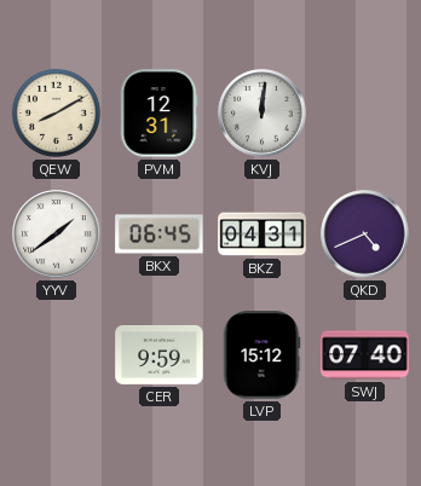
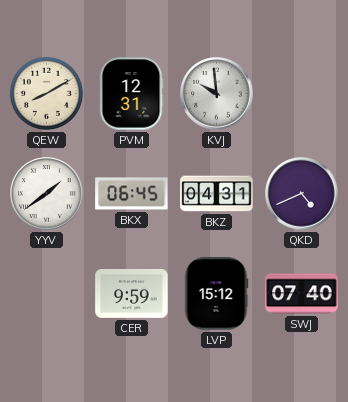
KVJ: 12:01 -> 9:59 (217, 94)
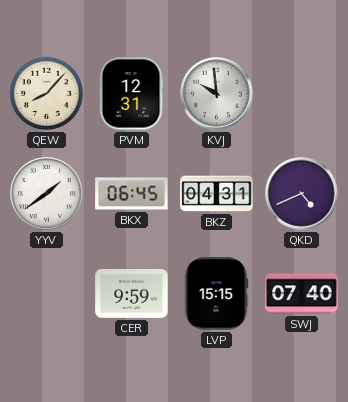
QEW: 8:10 -> 8:07 (46, 93)
LVP: 15:12 -> 15:15 (216, 294)
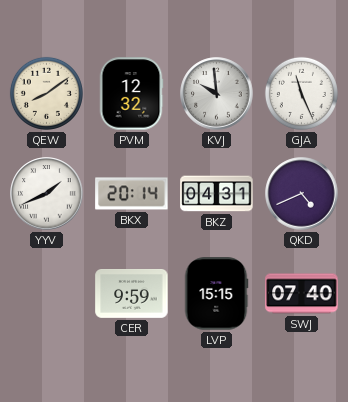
QEW: 8:07 -> 8:09 (46, 93)
PVM: 12:31 -> 12:32 (131, 94)
GJA: none -> 11:26 (301, 93)
YYV: 1:39 -> 1:41 (47, 194)
BKX: 06:45 -> 20:14 (132, 194)
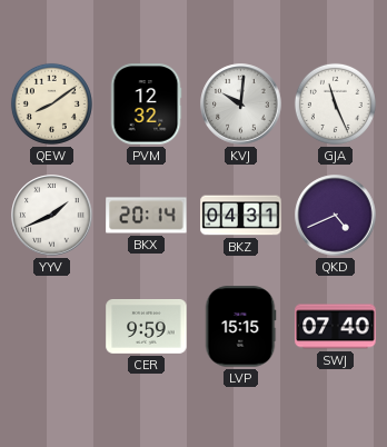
KVJ: 9:59 -> 10:01 (241, 105)
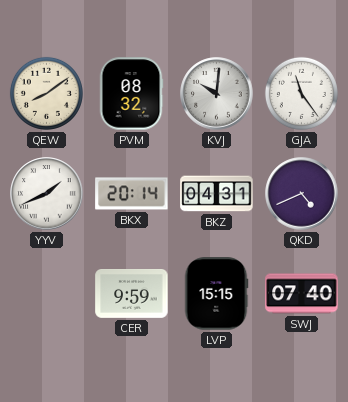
PVM: 12:32 -> 08:32 (131, 94)
GJA: 11:26 -> 11:24 (301, 93)
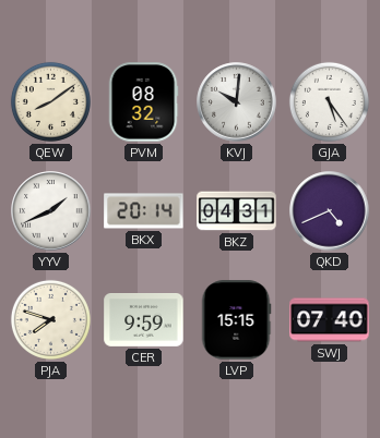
GJA: 11:24 -> 5:24 (329, 101)
PJA: none -> 7:48 (50, 319)
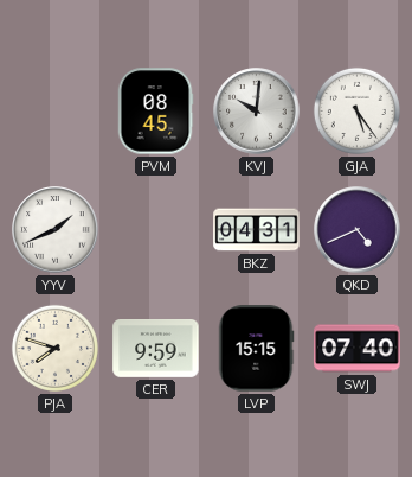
QEW: 8:09 -> none (50, 101)
PVM: 08:32 -> 08:45 (155, 112)
BKX: 20:14 -> none (144, 211)
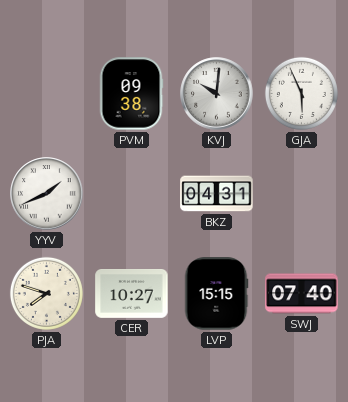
PVM: 08:45 -> 09:38 (131, 94)
GJA: 5:24 -> 5:56 (301, 93)
QKD: 4:41 -> none (358, 230)
CER: 9:59 -> 10:27 (132, 294)
